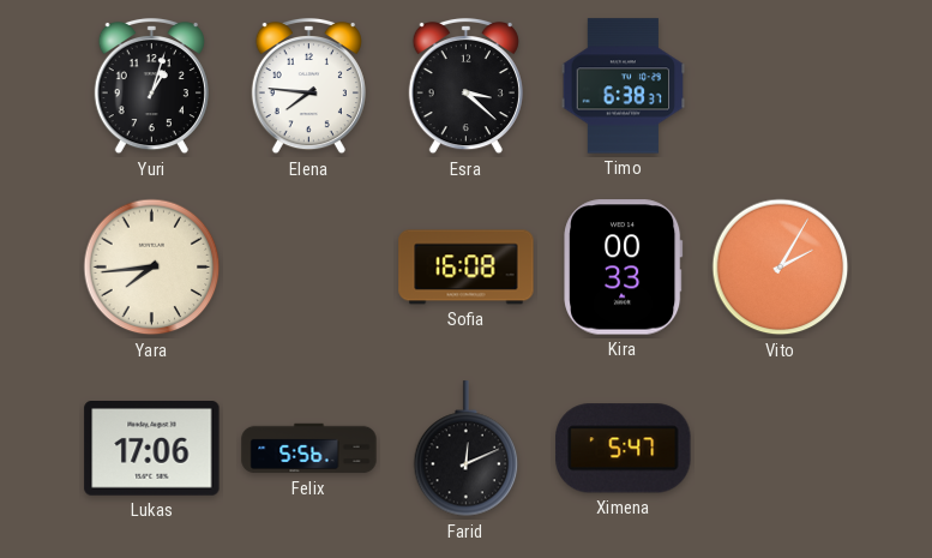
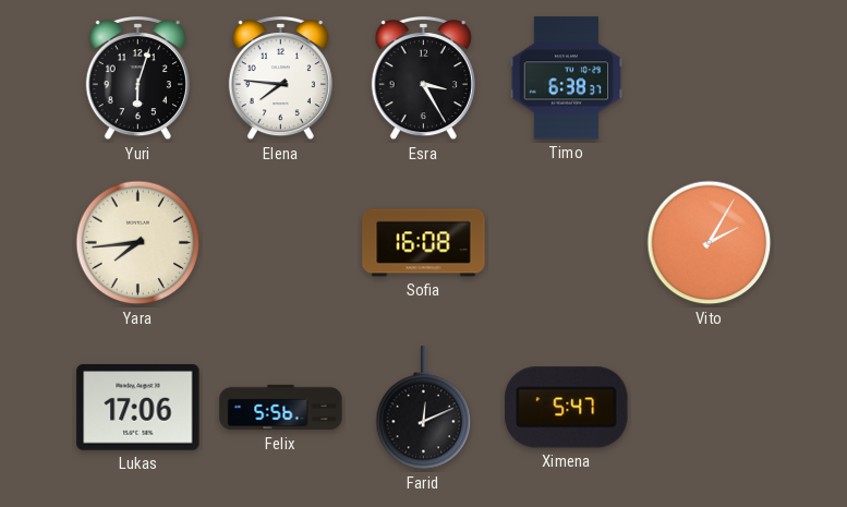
Yuri: 1:03 -> 6:03 (137, 79)
Esra: 3:22 -> 3:25 (423, 79)
Kira: 00:33 -> none (624, 268)
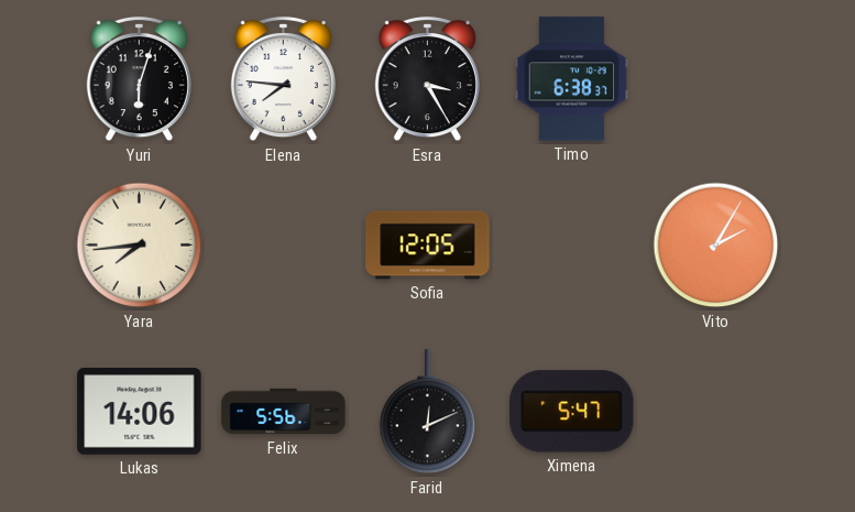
Sofia: 16:08 -> 12:05 (428, 246)
Lukas: 17:06 -> 14:06 (140, 412)
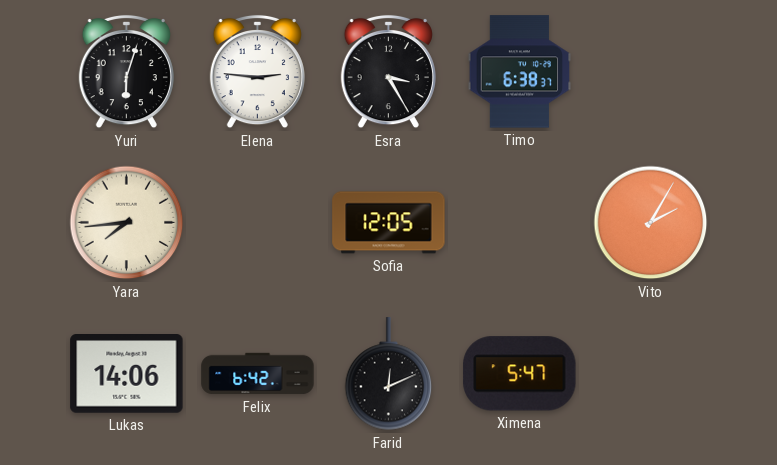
Elena: 7:46 -> 2:46 (257, 72)
Felix: 5:56 -> 6:42 (258, 374)
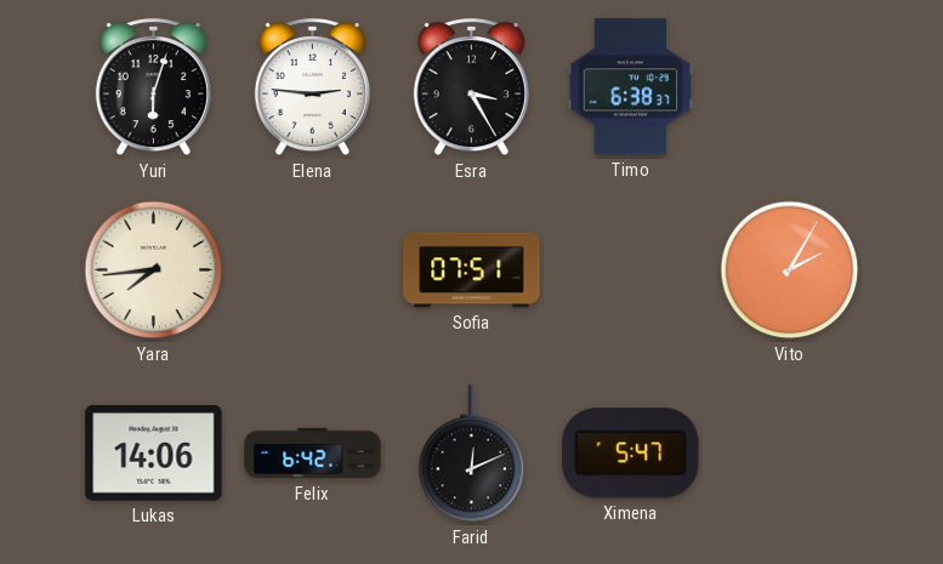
Sofia: 12:05 -> 07:51 (472, 270)
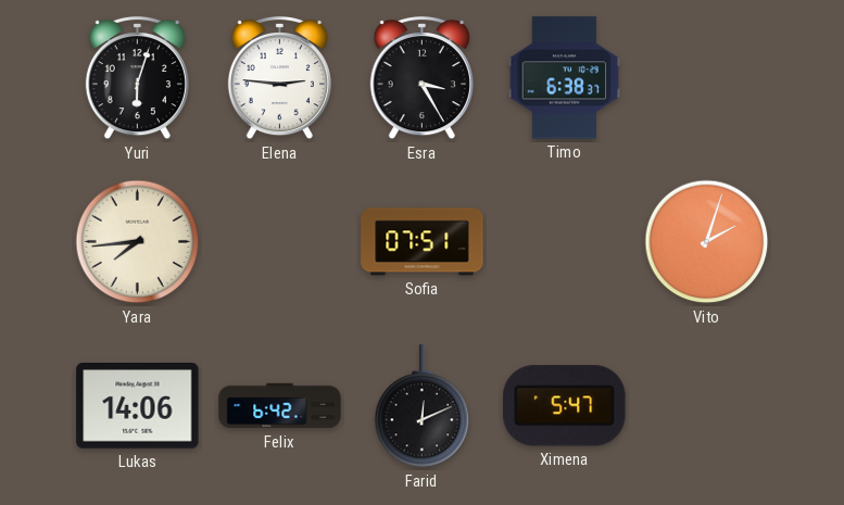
Vito: 2:05 -> 2:03 (707, 242)
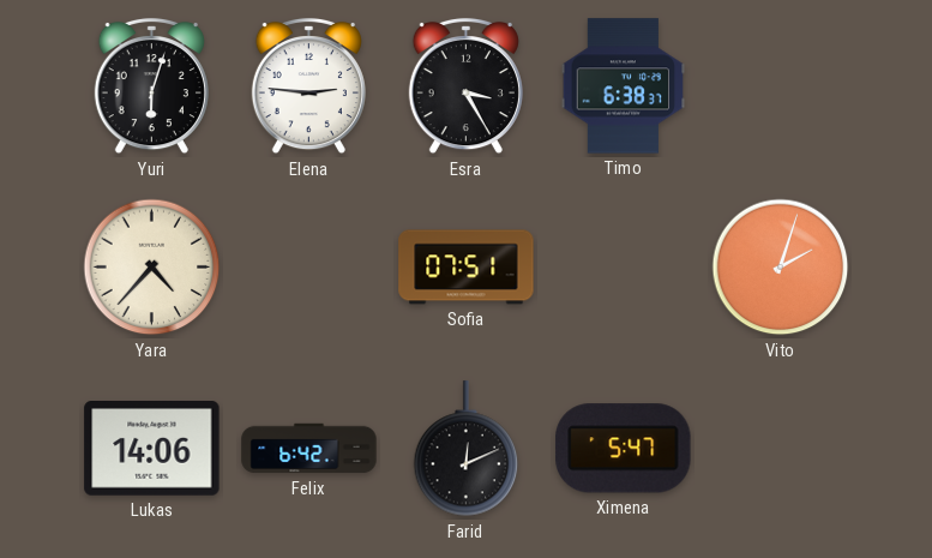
Yara: 7:44 -> 4:37 (152, 268)
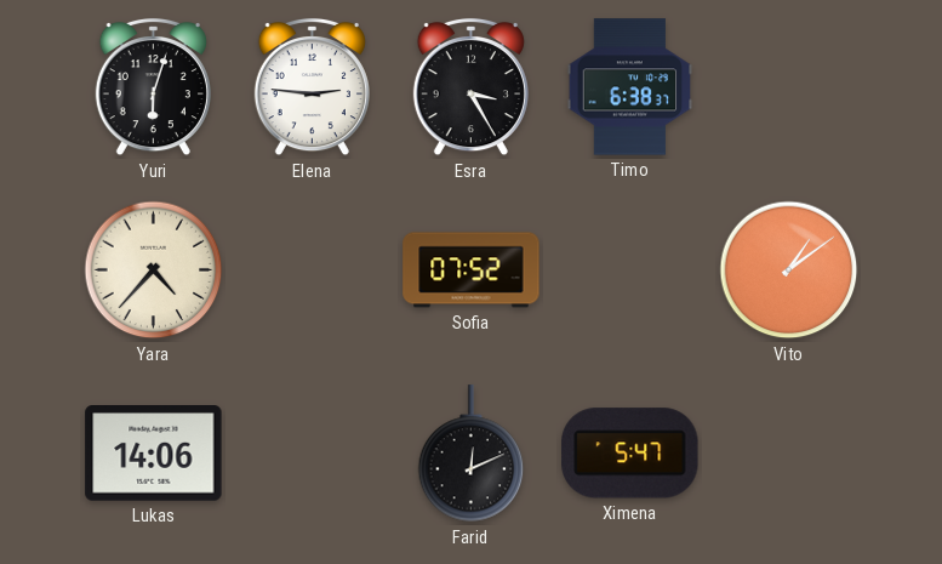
Sofia: 07:51 -> 07:52 (472, 270)
Vito: 2:03 -> 1:09 (789, 270)
Felix: 6:42 -> none (309, 449)
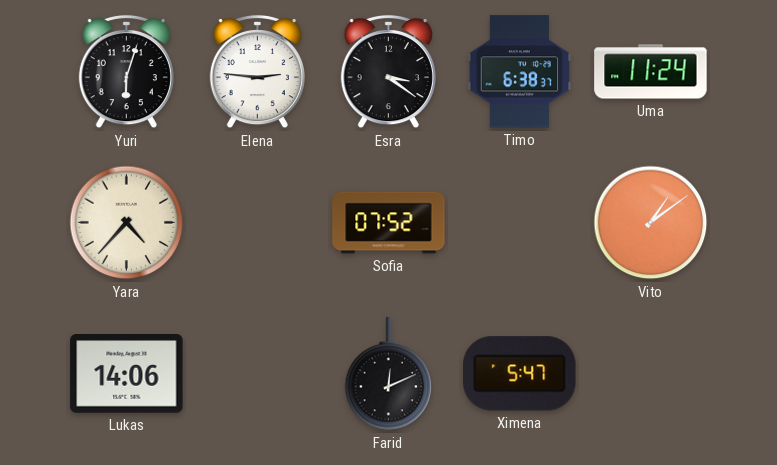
Esra: 3:25 -> 3:21 (388, 72)
Uma: none -> 11:24 (651, 72)
